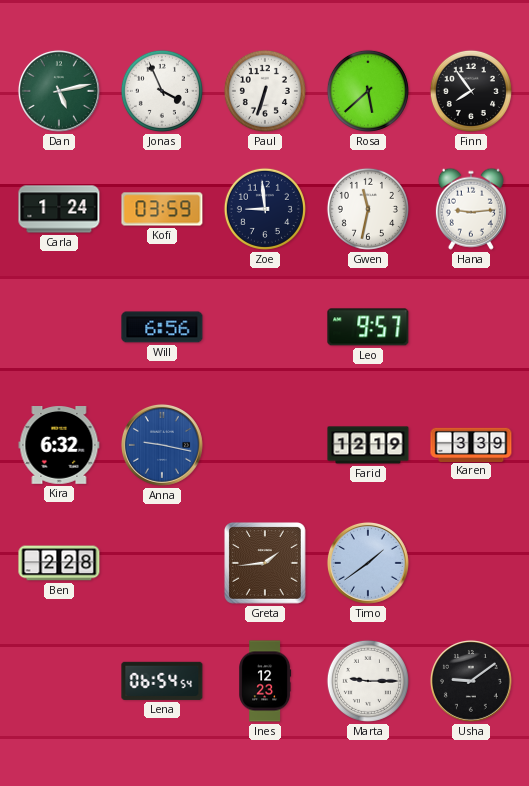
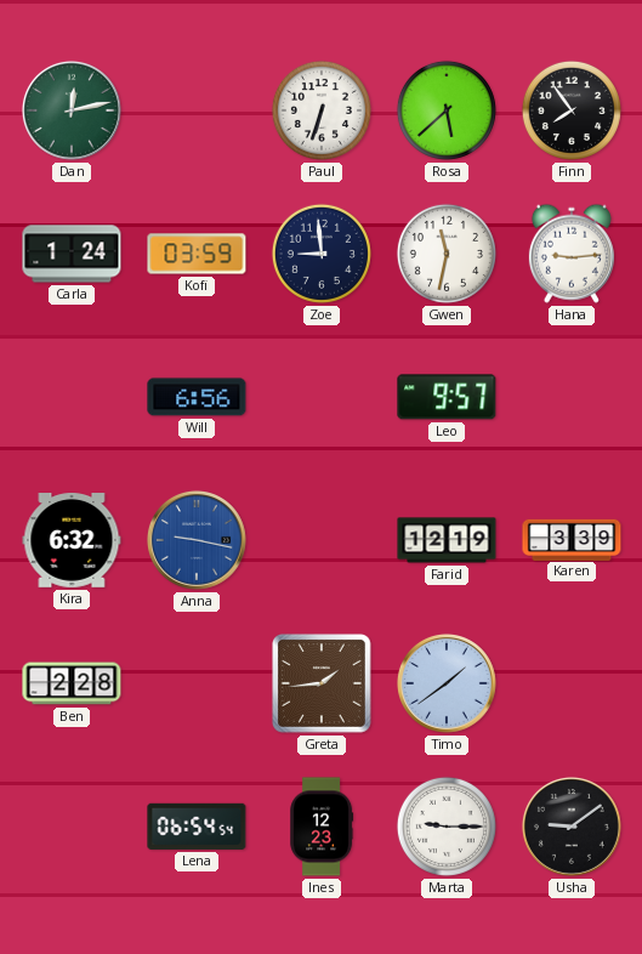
Dan: 5:13 -> 12:13 (72, 110)
Jonas: 3:56 -> none (162, 91)
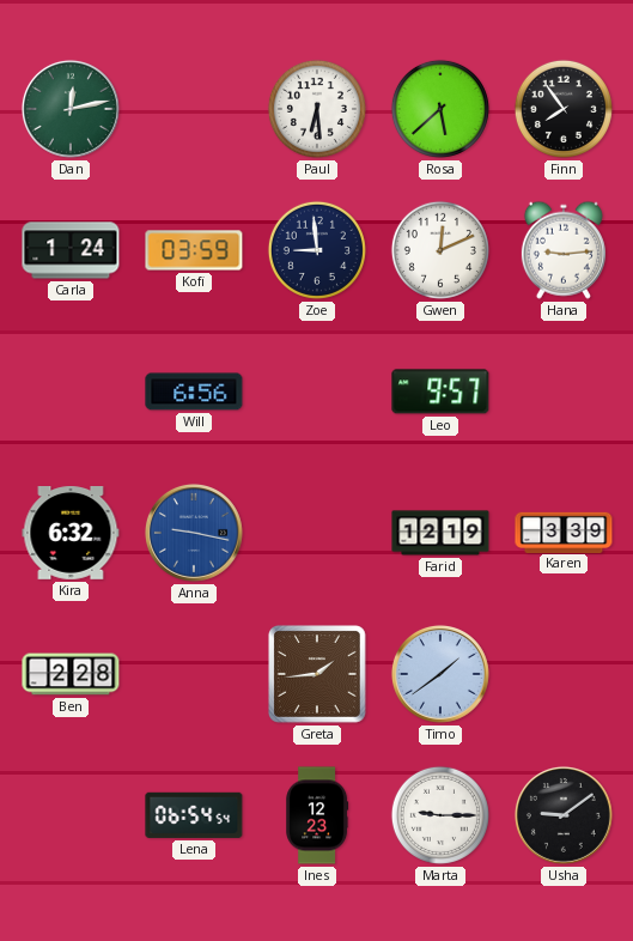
Paul: 6:33 -> 6:29 (317, 109)
Gwen: 11:32 -> 12:11 (440, 250)
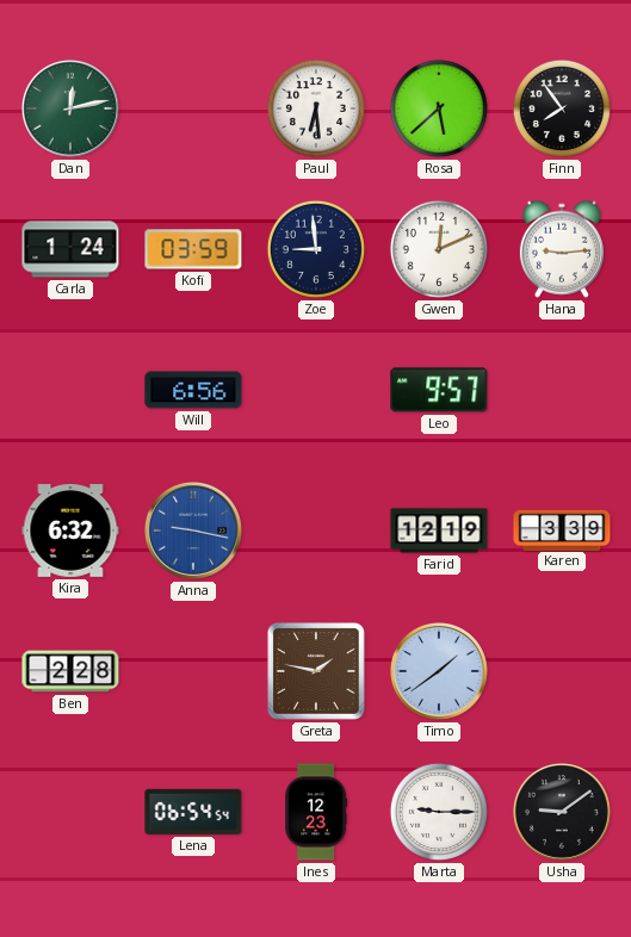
Greta: 1:44 -> 1:47 (317, 672)
